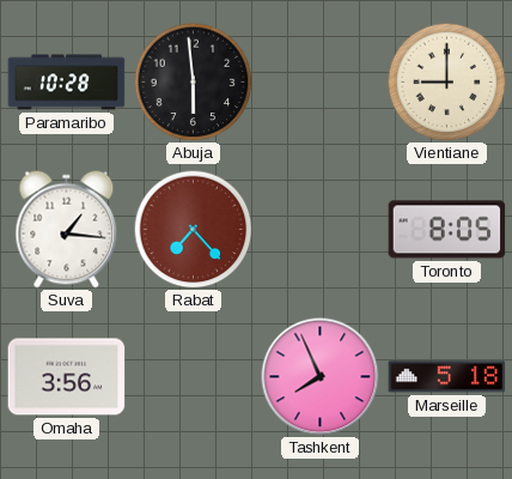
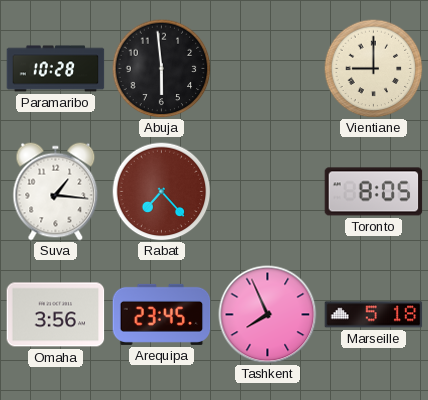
Arequipa: none -> 23:45 (162, 314)
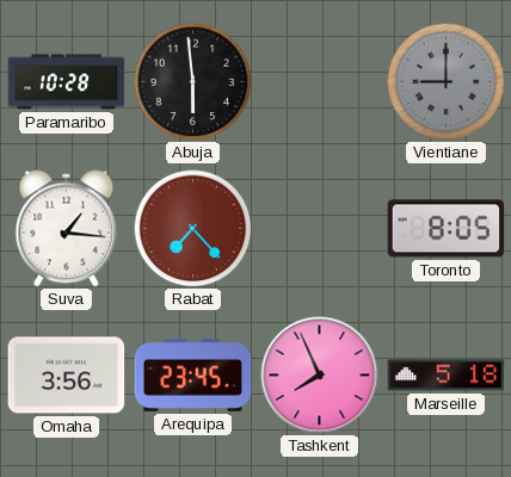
Vientiane dial: cream -> grey (447, 82)
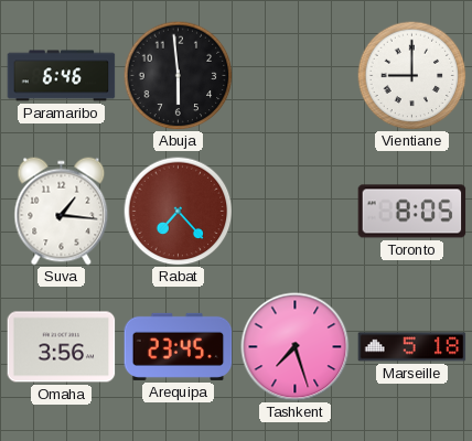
Paramaribo: 10:28 -> 6:46 (62, 76)
Vientiane dial: grey -> white (412, 76)
Tashkent: 7:56 -> 7:27 (296, 347)
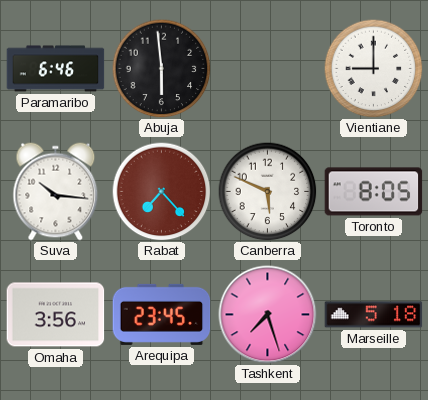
Suva: 1:16 -> 10:16 (56, 192)
Canberra: none -> 5:49 (268, 192)
